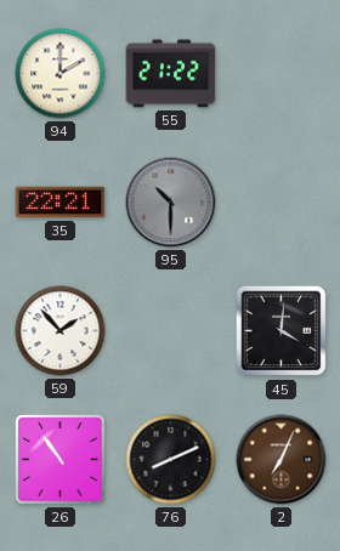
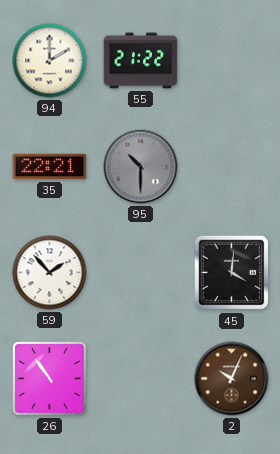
76: 8:11 -> none (171, 460)
2: 7:04 -> 10:04 (232, 379)
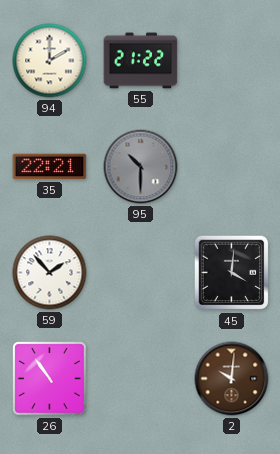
2: 10:04 -> 10:01 (232, 379)
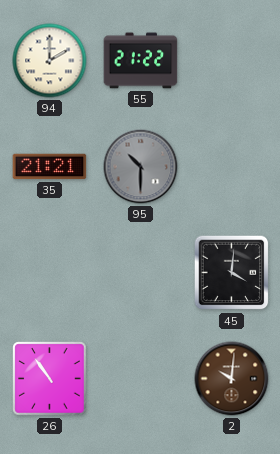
35: 22:21 -> 21:21 (50, 167)
59: 1:53 -> none (50, 273)
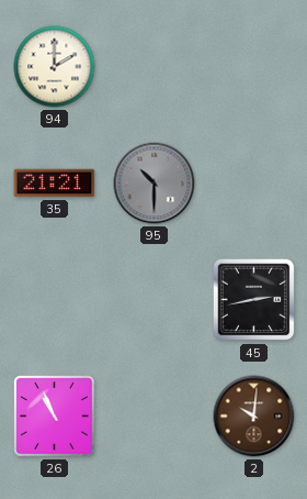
55: 21:22 -> none (141, 61)
45: 4:01 -> 2:43 (254, 300)
26: 10:54 -> 10:56 (55, 417)
